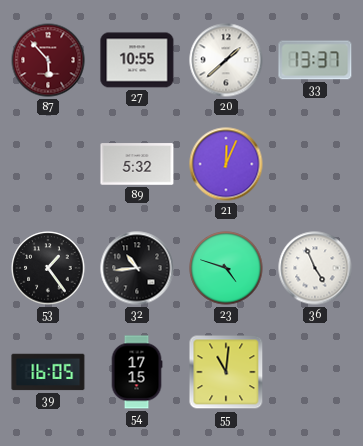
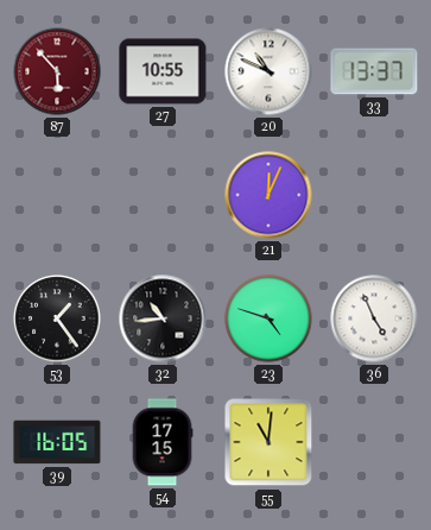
20: 1:38 -> 10:49 (268, 71)
89: 5:32 -> none (137, 164)
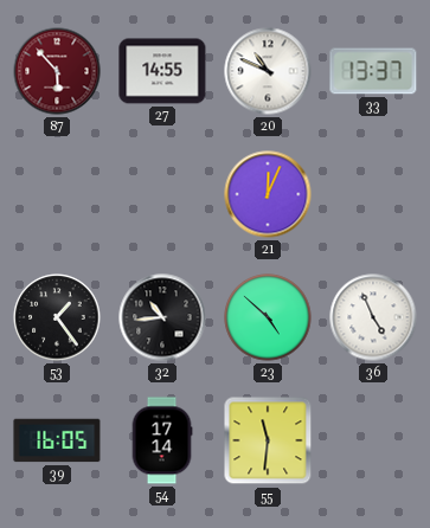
27: 10:55 -> 14:55 (162, 71)
23: 4:48 -> 4:52 (268, 317)
54: 17:15 -> 17:14 (162, 440)
55: 11:01 -> 11:31 (268, 440)
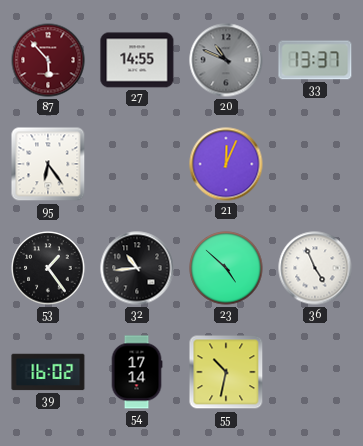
20 dial: white -> grey (226, 60)
95: none -> 6:24 (48, 164)
39: 16:05 -> 16:02 (48, 372)
55: 11:31 -> 10:32 (226, 372)
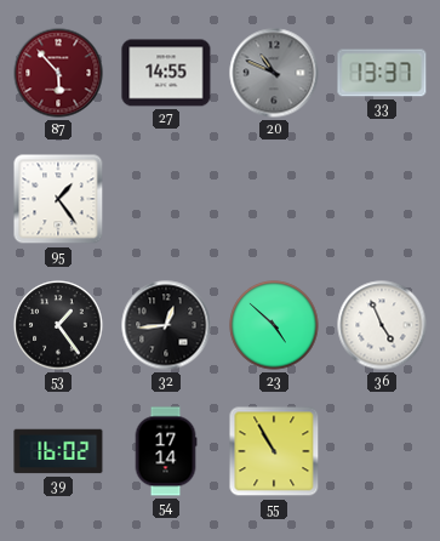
95: 6:24 -> 1:24 (58, 199)
21: 12:04 -> none (226, 164)
32: 10:44 -> 12:44 (166, 325)
55: 10:32 -> 10:55 (274, 451)
